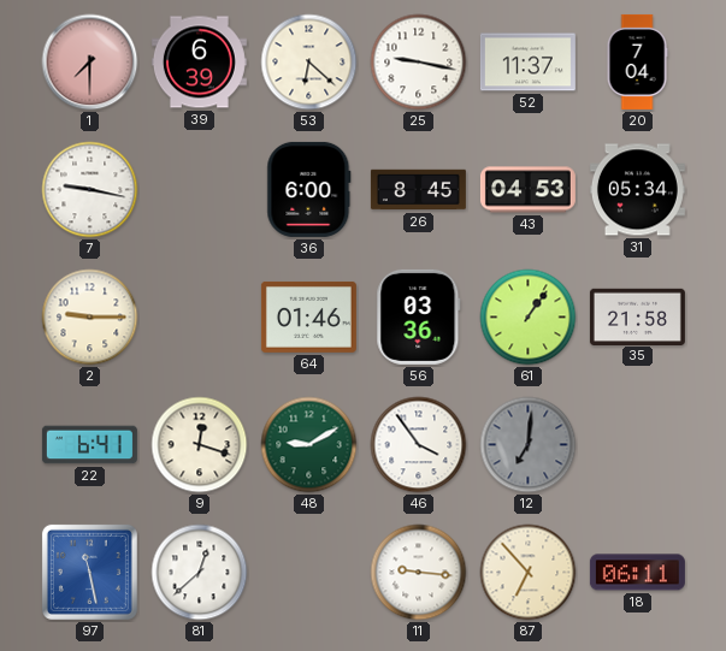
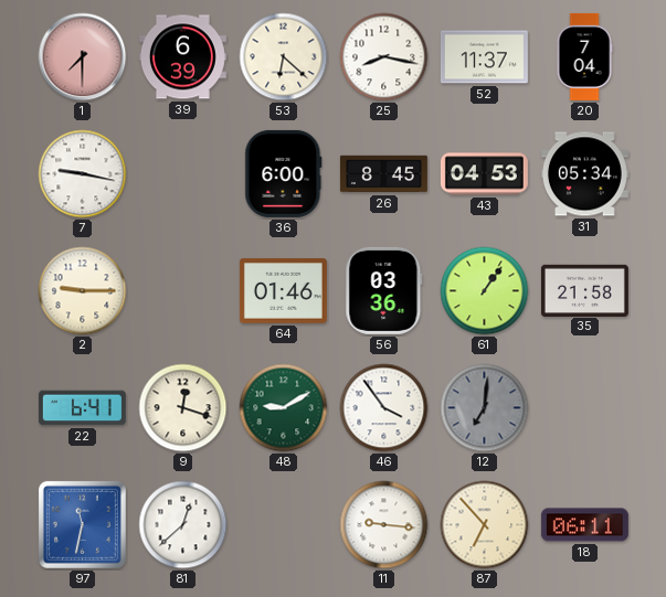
25: 9:17 -> 8:17 (384, 57)
97: 11:28 -> 11:32 (82, 524)
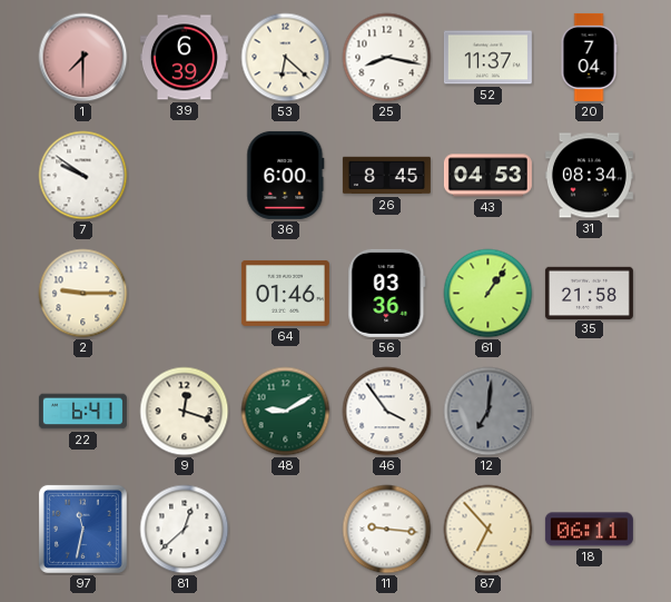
7: 9:17 -> 9:51 (83, 176)
31: 05:34 -> 08:34 (589, 176)
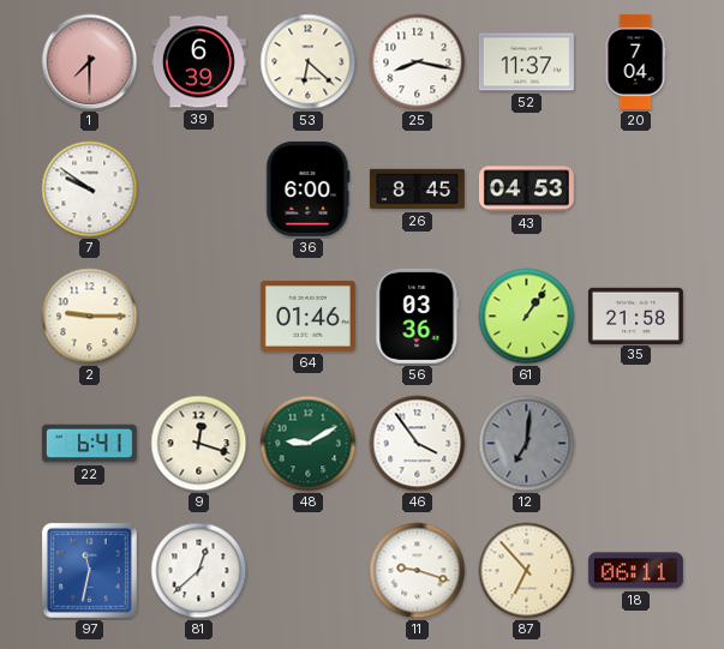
31: 08:34 -> none (589, 176)
11: 9:16 -> 9:18 (418, 571)
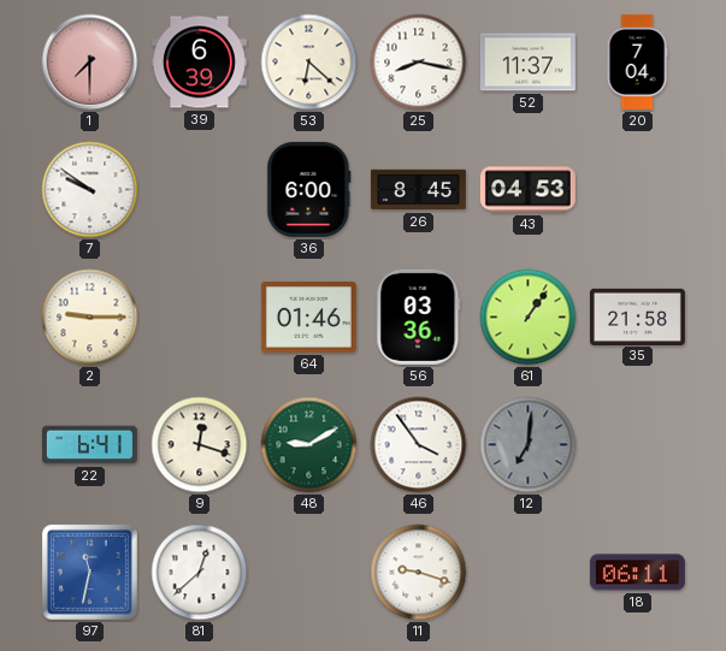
87: 6:53 -> none (527, 571)
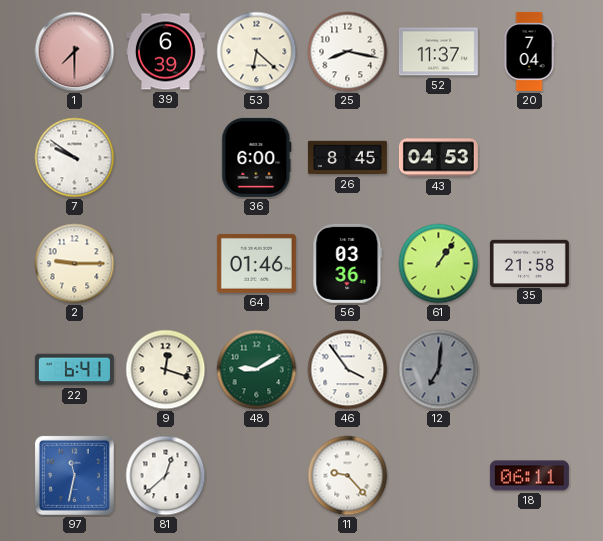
11: 9:18 -> 9:23 (348, 476)
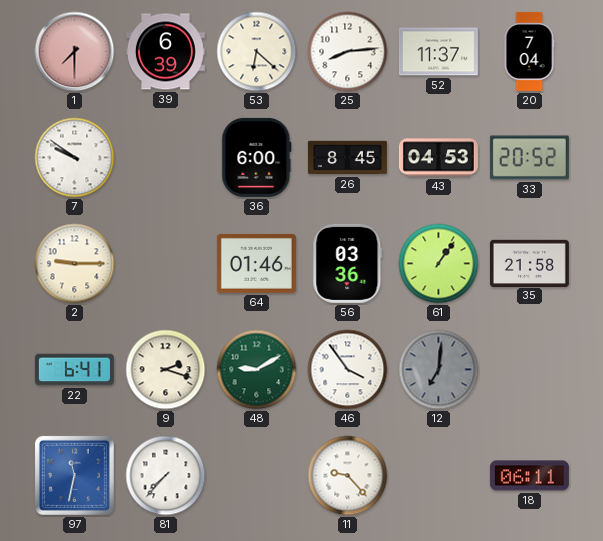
25: 8:17 -> 8:14 (348, 52)
33: none -> 20:52 (529, 158)
9: 12:18 -> 2:18 (166, 370)
81: 12:38 -> 7:37 (166, 476)
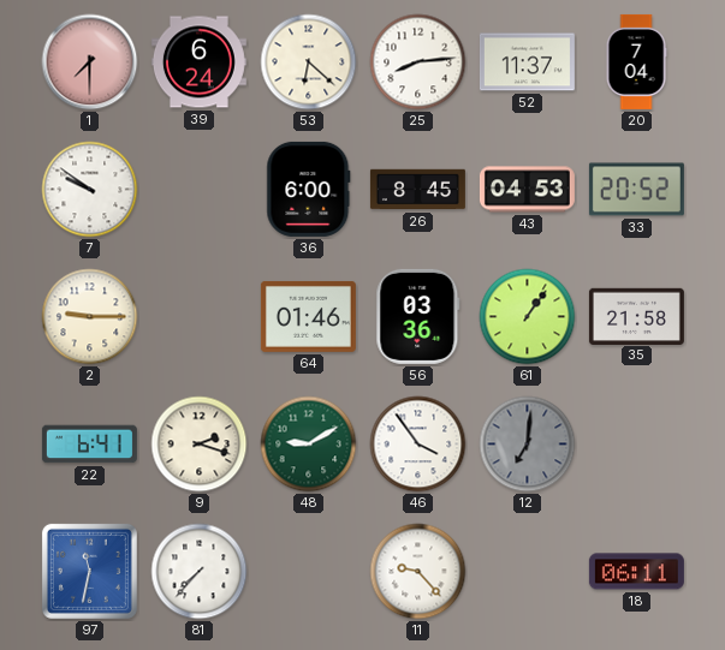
39: 6:39 -> 6:24 (198, 62)
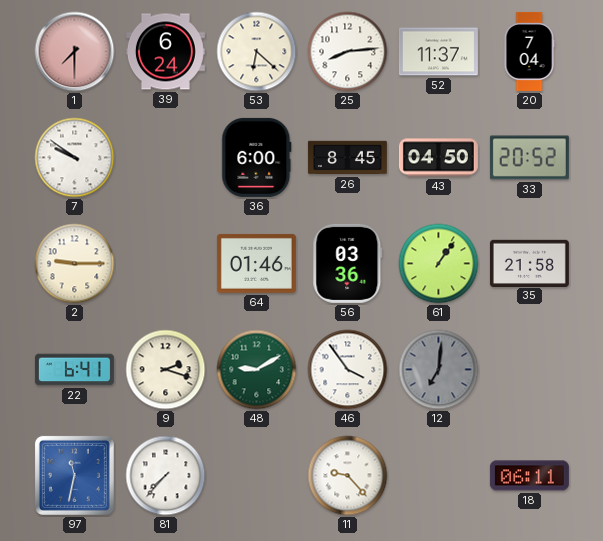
43: 04:53 -> 04:50 (438, 158)
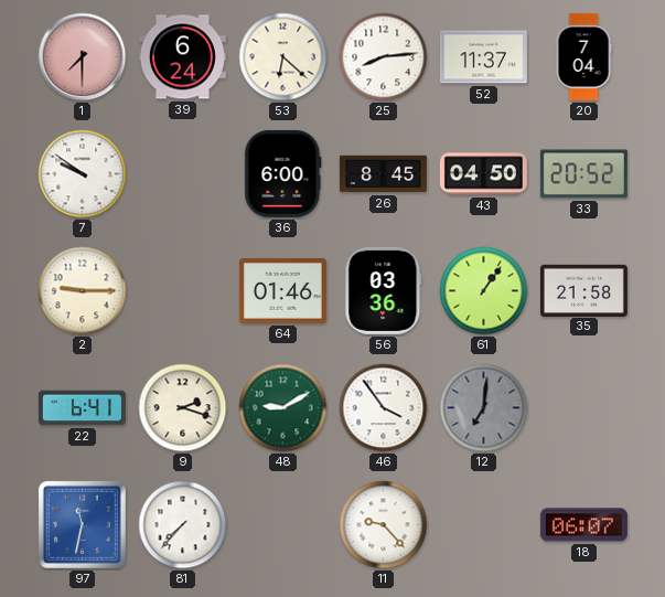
18: 06:11 -> 06:07 (583, 525)
